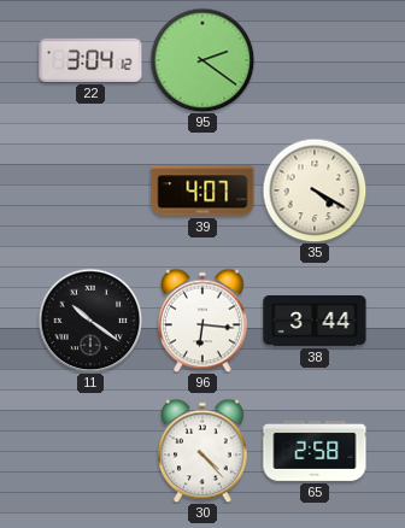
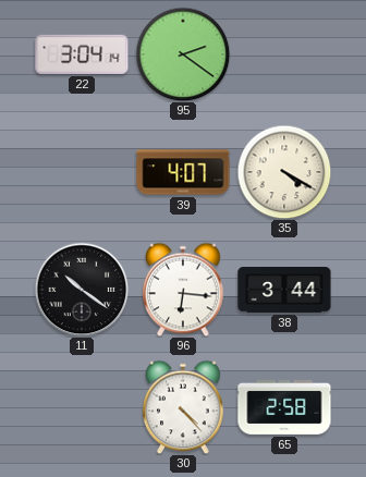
22: 3:04:12 -> 3:04:14 (82, 54)
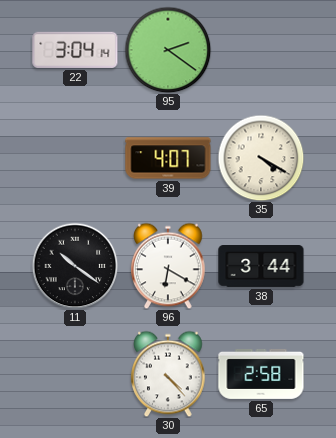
96: 6:16 -> 6:20 (168, 266)
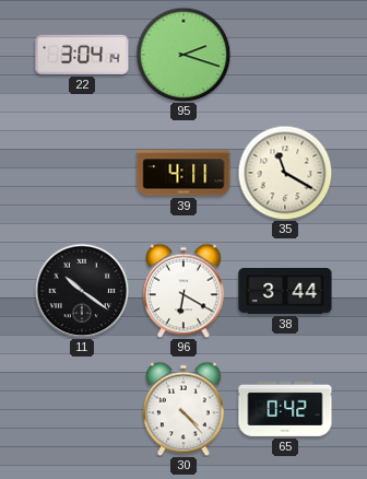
95: 2:21 -> 2:18 (183, 55)
39: 4:07 -> 4:11 (183, 173)
35: 4:20 -> 11:20 (285, 173)
65: 2:58 -> 0:42 (285, 409)
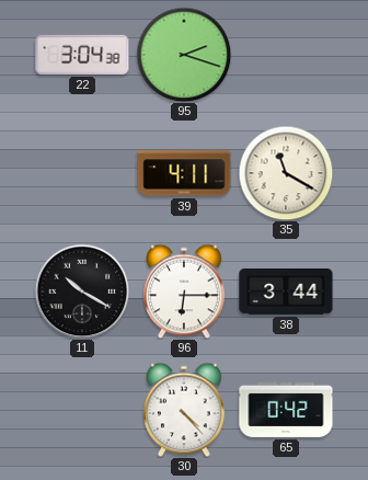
22: 3:04:14 -> 3:04:38 (82, 55)
11: 10:21 -> 10:20 (82, 292)
96: 6:20 -> 6:15 (184, 292)
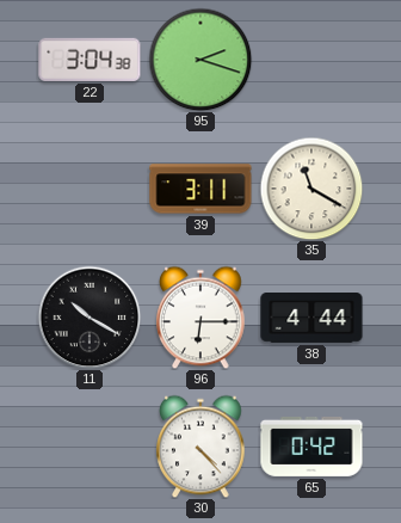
39: 4:11 -> 3:11 (200, 189)
38: 3:44 -> 4:44 (311, 319)
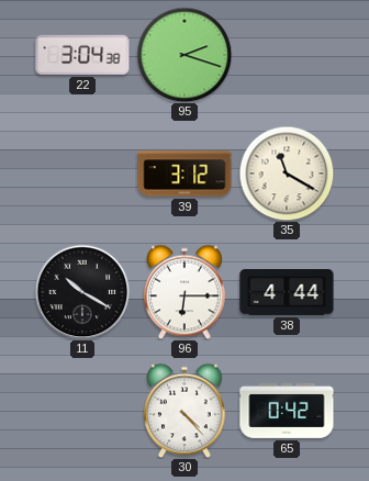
39: 3:11 -> 3:12 (185, 174)
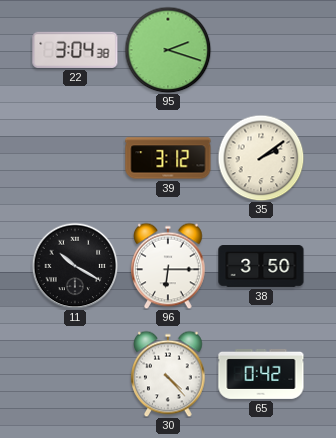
35: 11:20 -> 2:09 (261, 158)
38: 4:44 -> 3:50 (261, 267)
